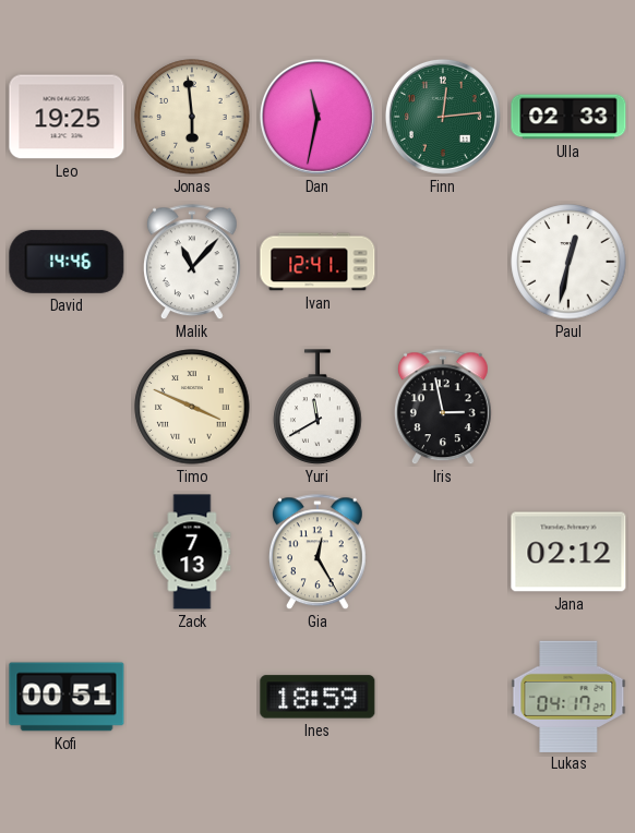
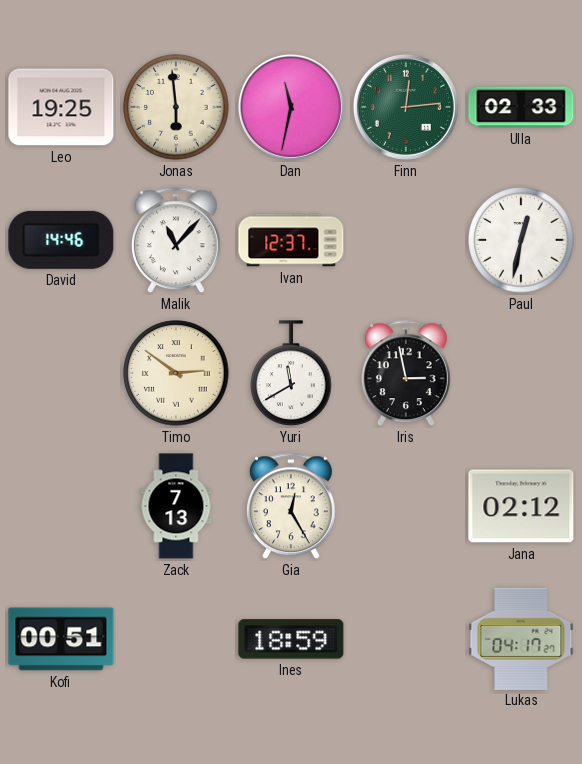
Ivan: 12:41 -> 12:37 (291, 240)
Timo: 3:49 -> 2:51 (176, 373)
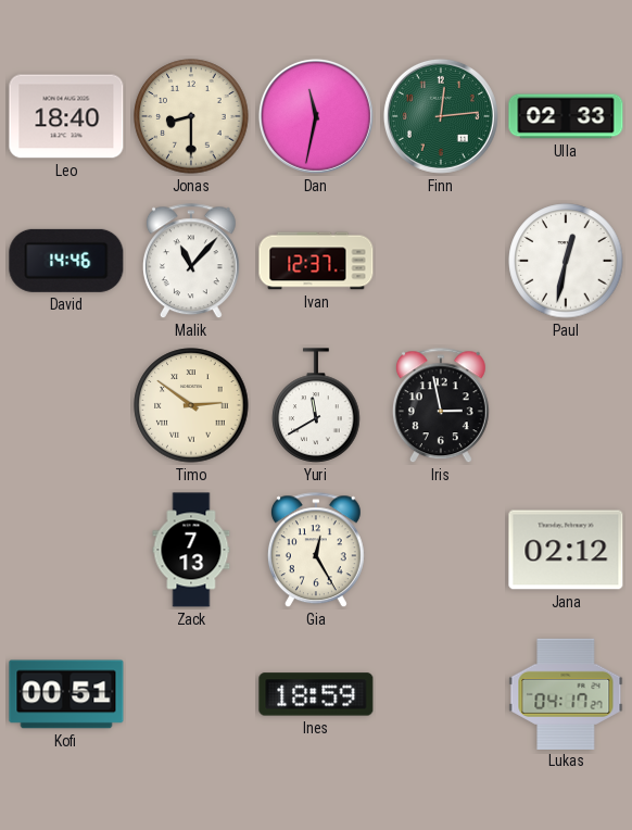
Leo: 19:25 -> 18:40 (66, 116)
Jonas: 5:59 -> 8:30 (191, 116)
